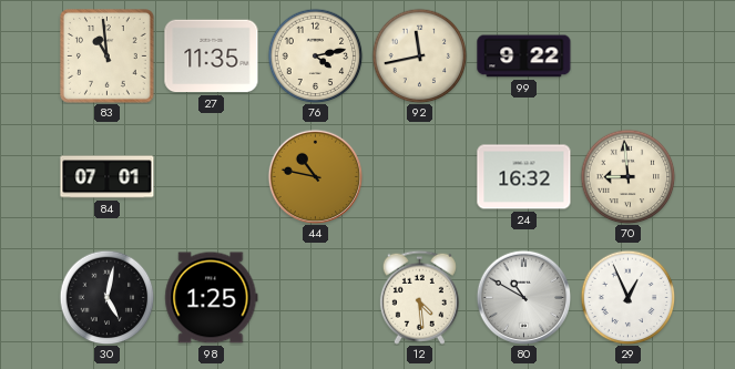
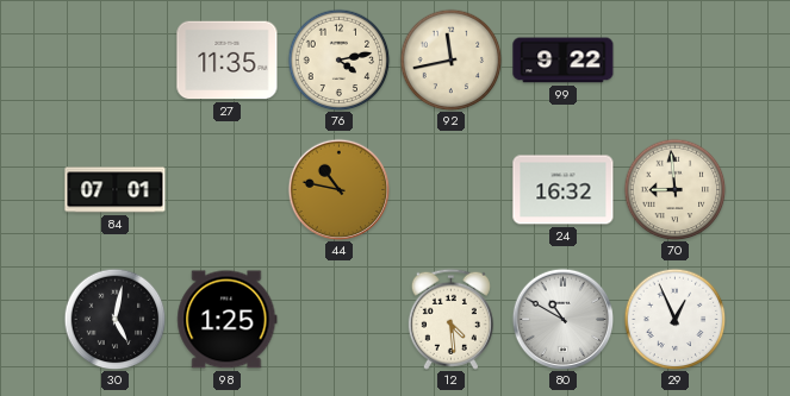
83: 10:59 -> none (108, 57)
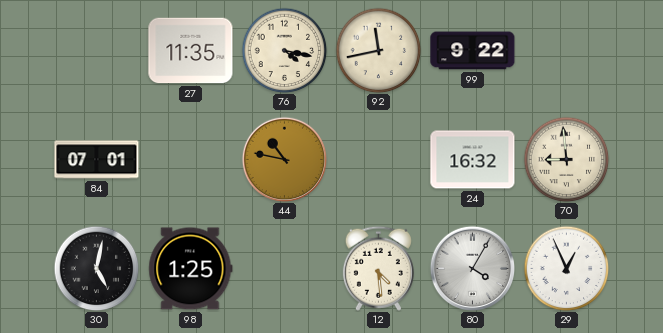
76: 4:13 -> 4:17 (284, 50)
80: 10:50 -> 4:05 (472, 268)
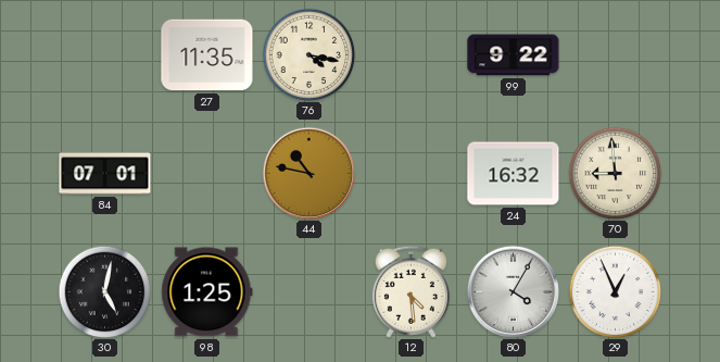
92: 11:43 -> none (378, 50)
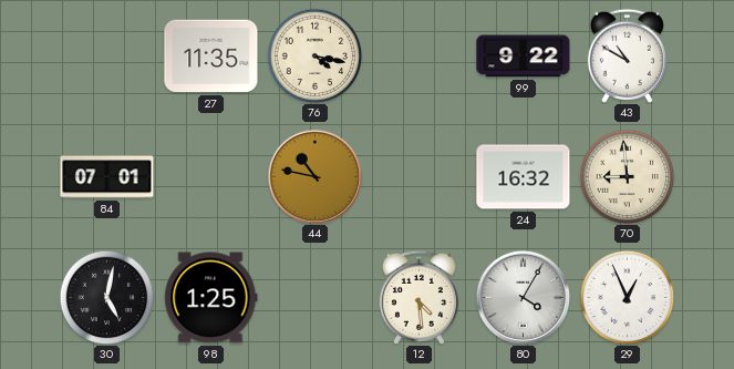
43: none -> 10:50 (627, 55)
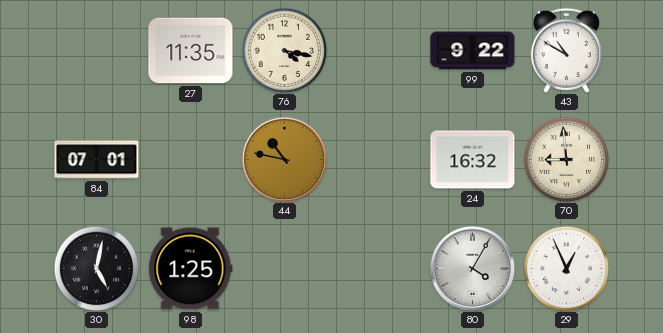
12: 4:29 -> none (418, 297)
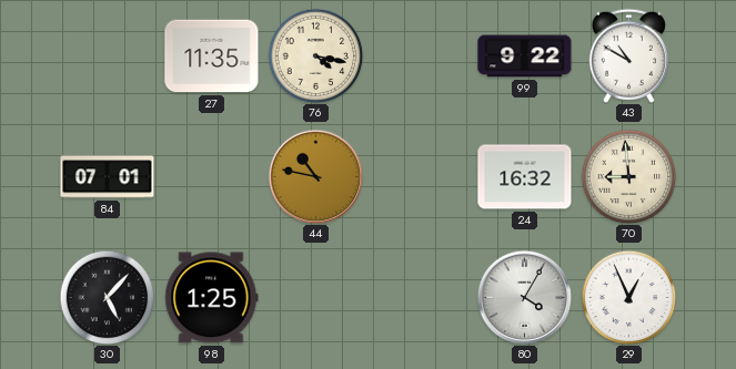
30: 5:02 -> 5:07 (107, 297)
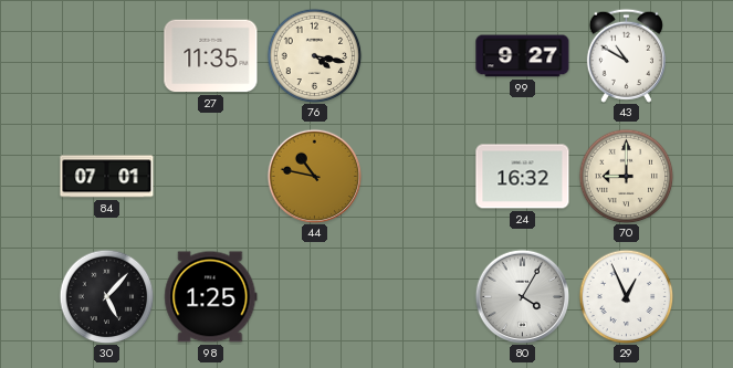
99: 9:22 -> 9:27 (523, 56)
70: 8:59 -> 9:00 (626, 176)
